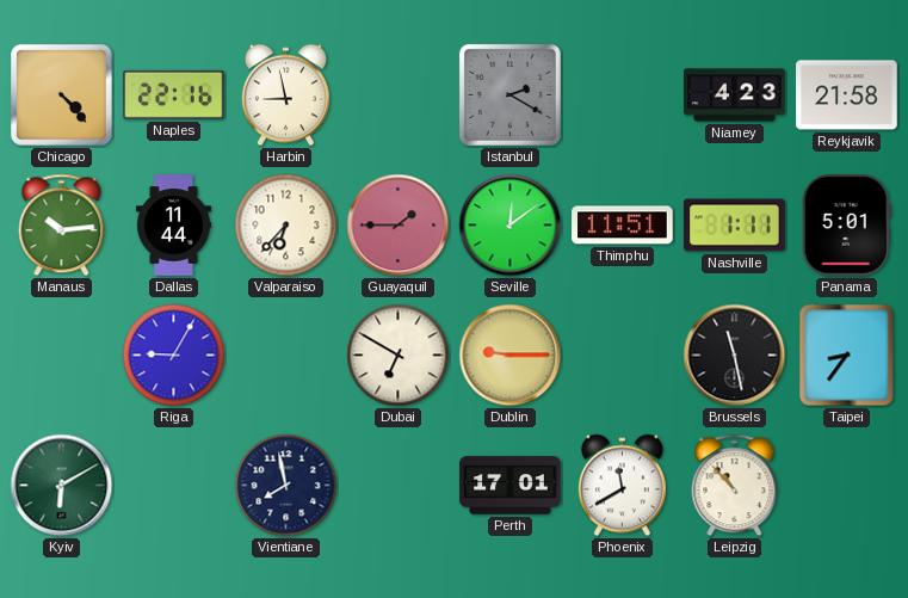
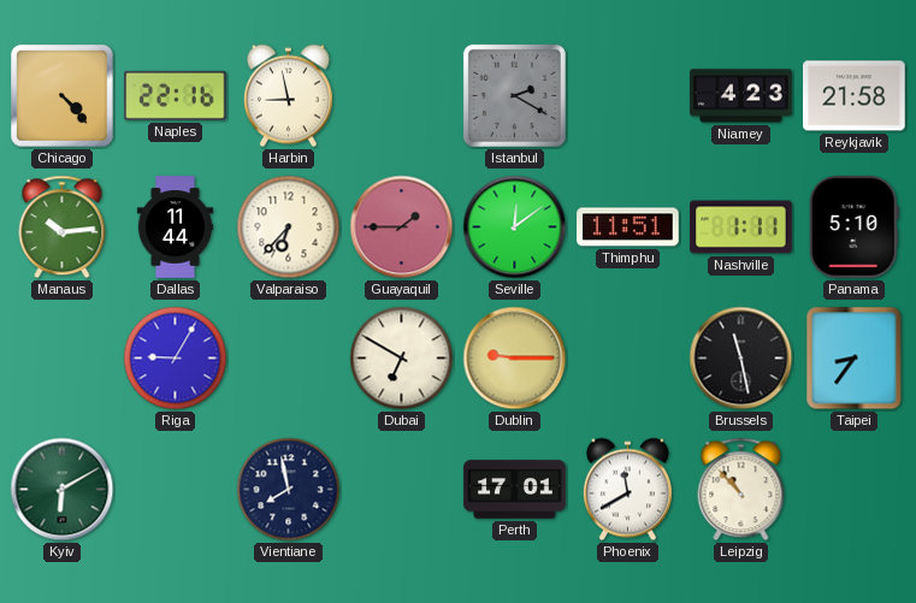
Panama: 5:01 -> 5:10 (853, 227)
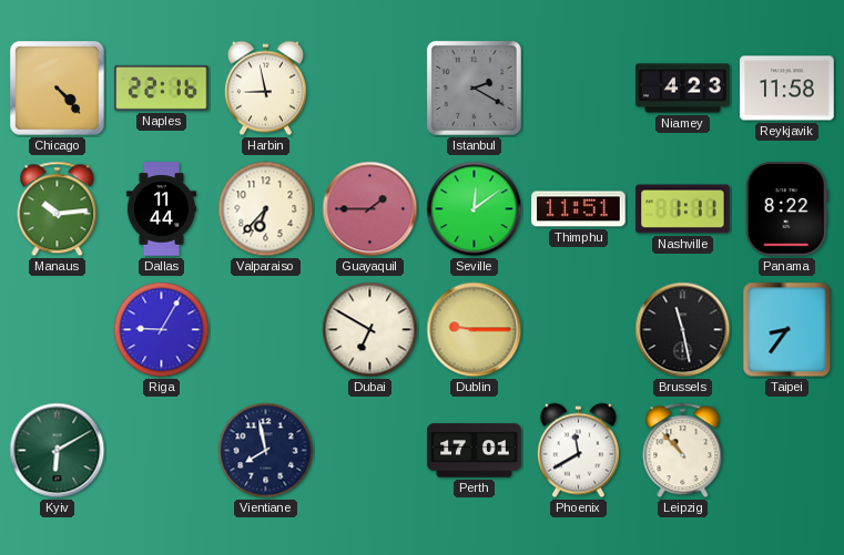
Reykjavik: 21:58 -> 11:58 (787, 89)
Panama: 5:10 -> 8:22 (786, 209)
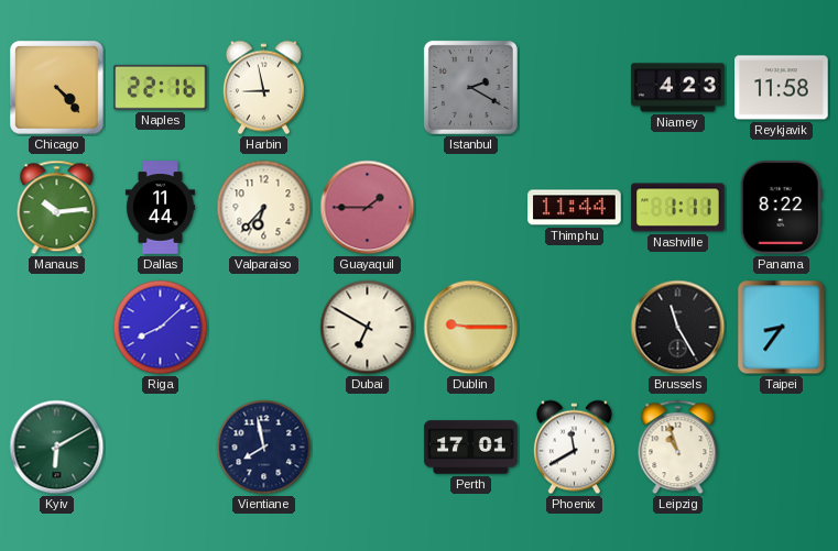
Seville: 12:09 -> none (475, 209)
Thimphu: 11:51 -> 11:44 (575, 208)
Riga: 9:05 -> 8:08 (161, 328)
Brussels: 11:28 -> 11:25 (678, 328)
Leipzig: 10:53 -> 10:57 (678, 448)
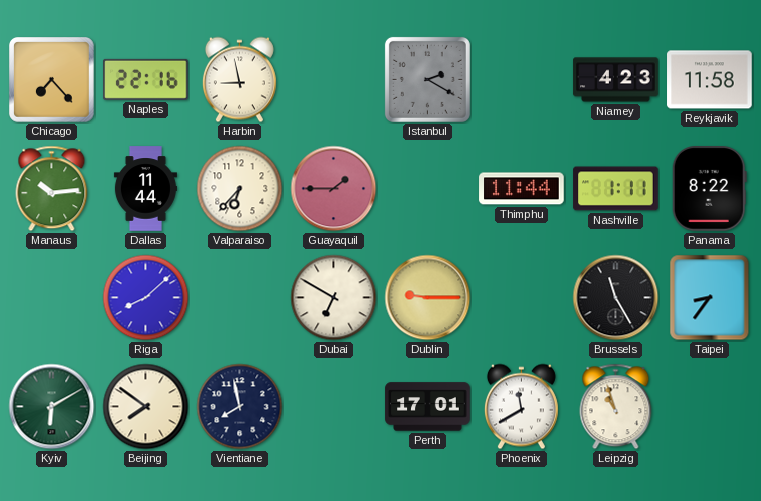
Chicago: 4:23 -> 7:23 (52, 80)
Beijing: none -> 7:51 (146, 407)
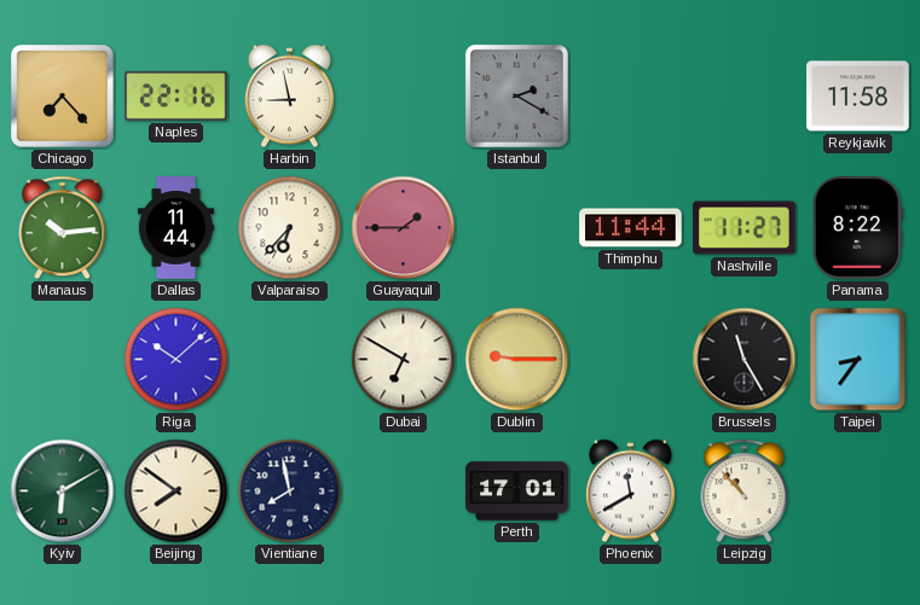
Niamey: 4:23 -> none (616, 80)
Nashville: 1:11 -> 11:27 (745, 228)
Riga: 8:08 -> 10:08 (177, 360)
Leipzig: 10:57 -> 10:53 (745, 491)
